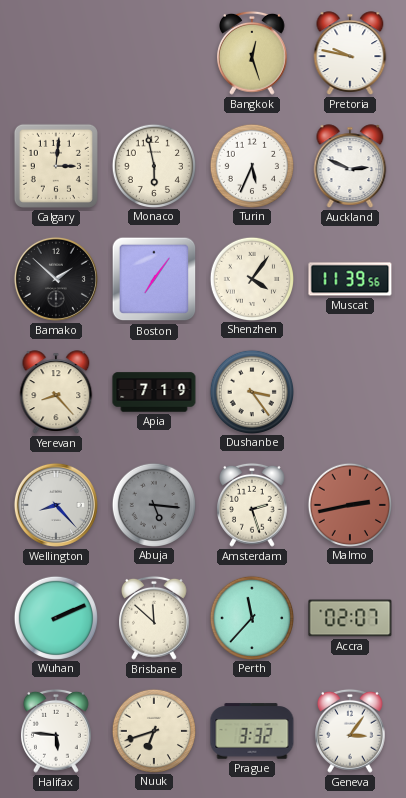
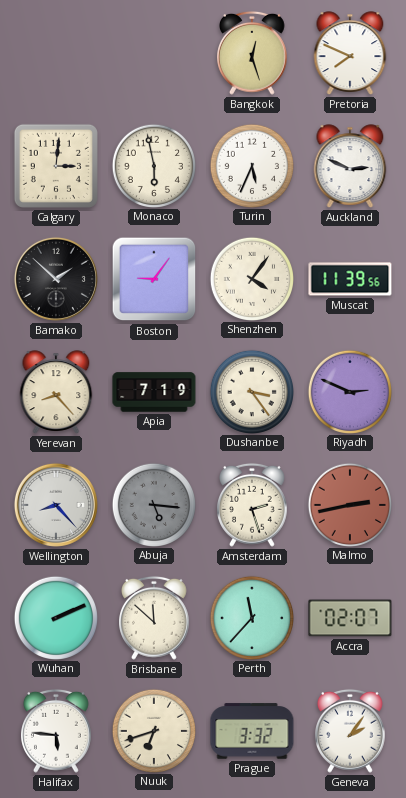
Pretoria: 9:47 -> 7:49 (350, 53)
Boston: 7:06 -> 9:06 (154, 279)
Riyadh: none -> 2:49 (349, 391)
Geneva: 3:06 -> 2:06 (351, 731)
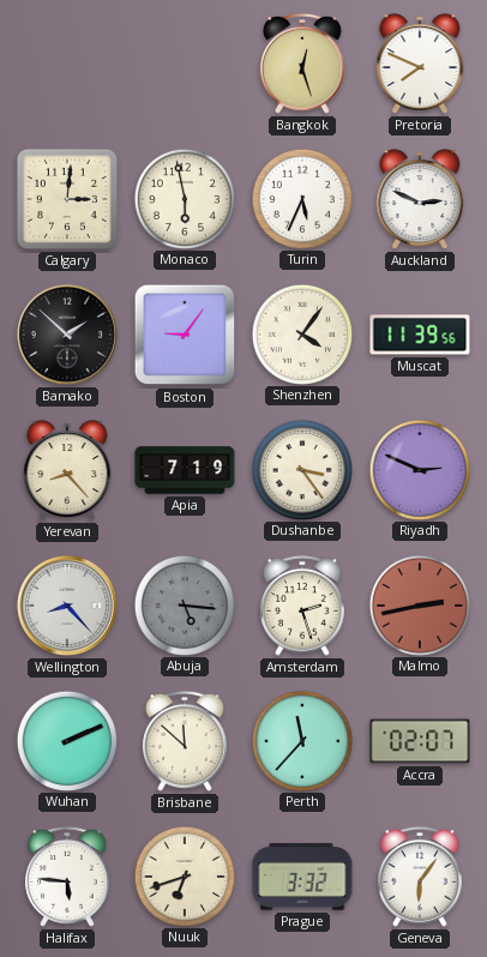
Geneva: 2:06 -> 6:06 (421, 877)
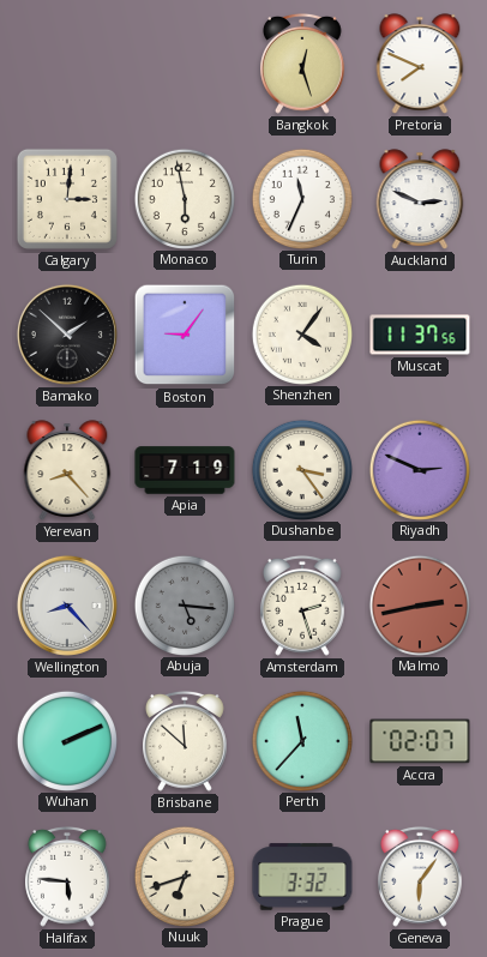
Turin: 5:34 -> 11:34 (301, 198)
Muscat: 11:39 -> 11:37 (420, 335)
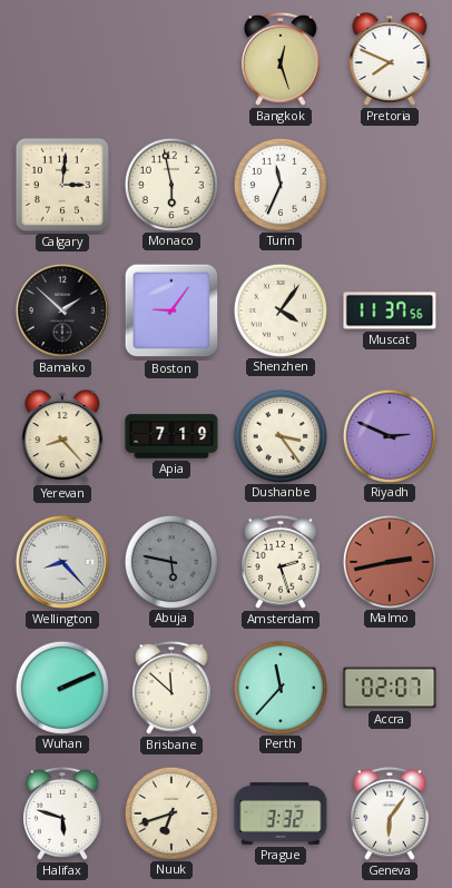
Auckland: 2:49 -> none (420, 199)
Abuja: 5:16 -> 5:47 (170, 561)
Halifax: 5:46 -> 5:48 (63, 813)
